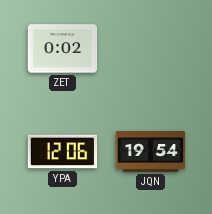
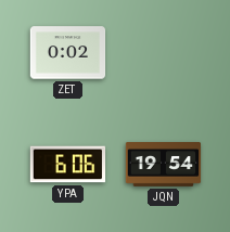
YPA: 12:06 -> 6:06 (68, 165)
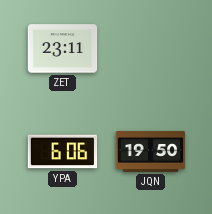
ZET: 0:02 -> 23:11 (63, 49)
JQN: 19:54 -> 19:50 (151, 152)
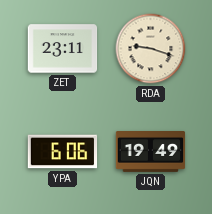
RDA: none -> 9:18 (151, 49)
JQN: 19:50 -> 19:49 (151, 152)
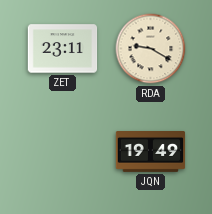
RDA: 9:18 -> 9:20 (151, 49)
YPA: 6:06 -> none (63, 152)
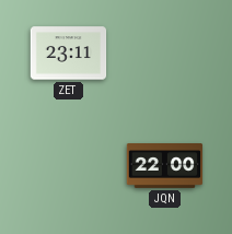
RDA: 9:20 -> none (151, 49)
JQN: 19:49 -> 22:00 (165, 166)
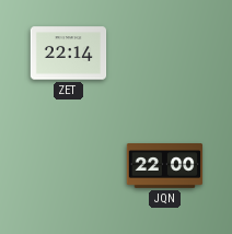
ZET: 23:11 -> 22:14 (69, 54)
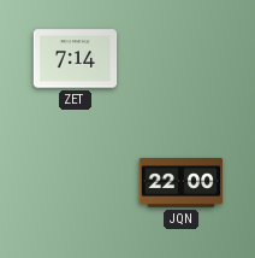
ZET: 22:14 -> 7:14 (76, 59)
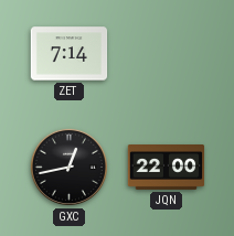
GXC: none -> 12:43 (68, 167)
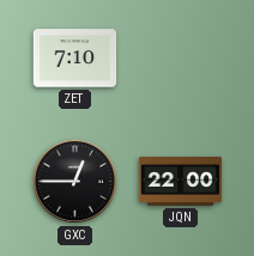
ZET: 7:14 -> 7:10 (75, 59)
GXC: 12:43 -> 12:45 (74, 181)
